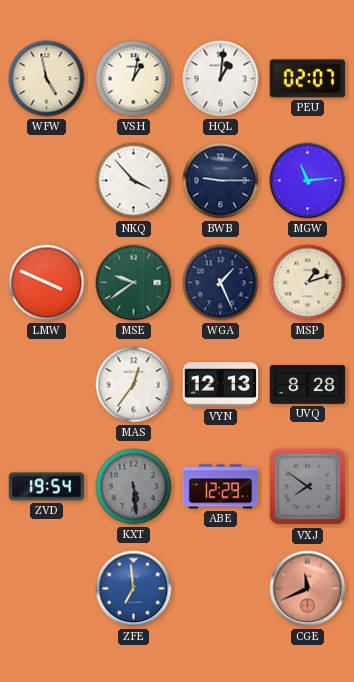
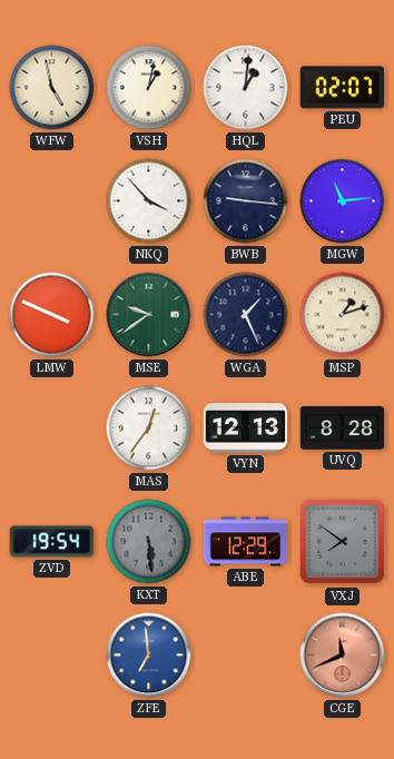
BWB: 9:15 -> 9:16 (246, 201)
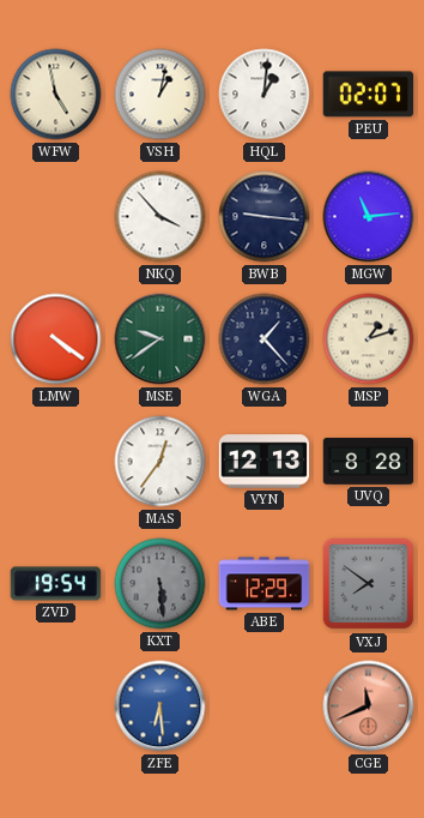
LMW: 3:49 -> 4:21 (56, 339)
WGA: 1:26 -> 1:23 (265, 339)
ZFE: 6:59 -> 6:29 (160, 706)
